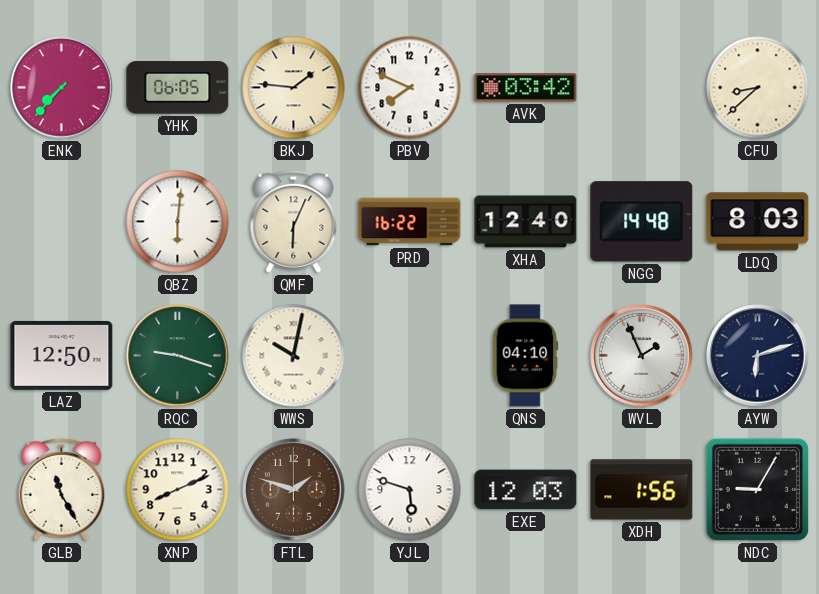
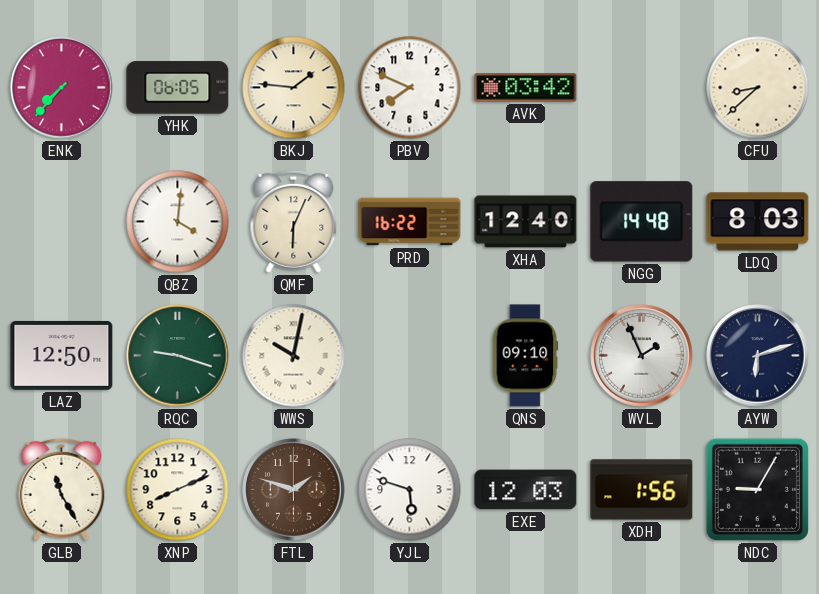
QBZ: 6:01 -> 4:01 (178, 222)
QNS: 04:10 -> 09:10 (526, 356)
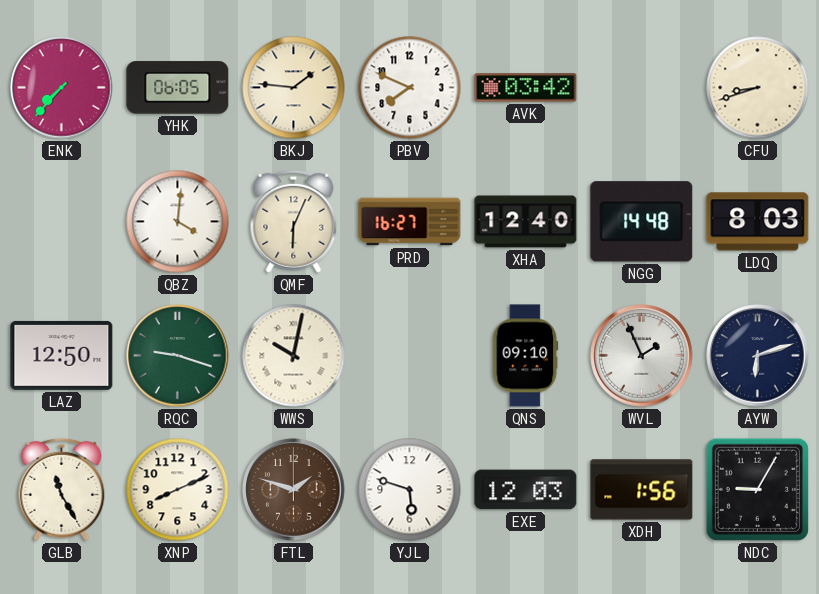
CFU: 8:38 -> 8:42 (758, 88)
PRD: 16:22 -> 16:27 (410, 222)
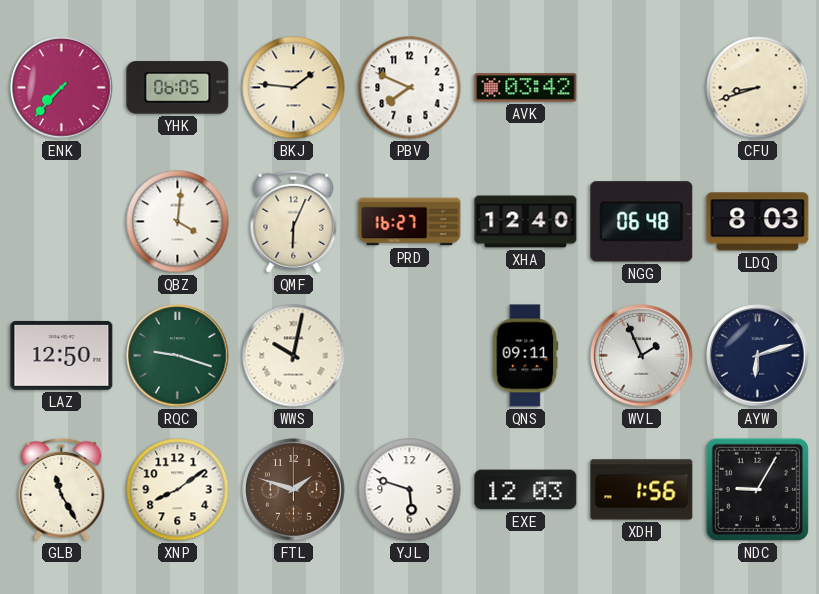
NGG: 14:48 -> 06:48 (642, 222)
QNS: 09:10 -> 09:11 (526, 356)
XNP: 8:11 -> 8:09 (178, 490)
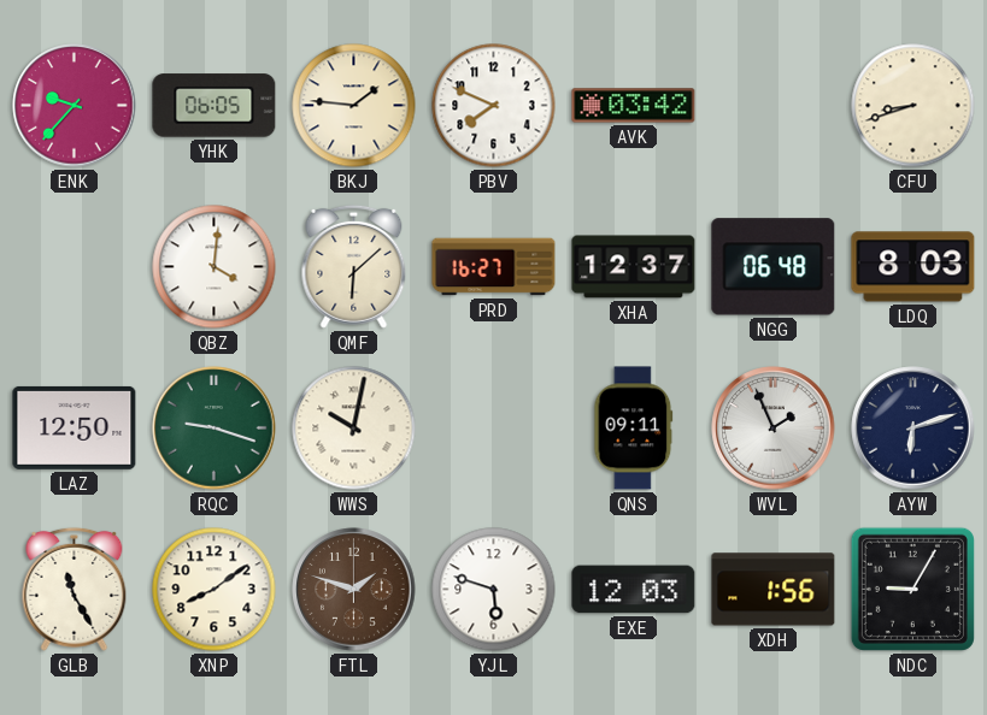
ENK: 7:37 -> 9:37 (75, 106)
QMF: 6:04 -> 6:08 (354, 266)
XHA: 12:40 -> 12:37 (634, 267)
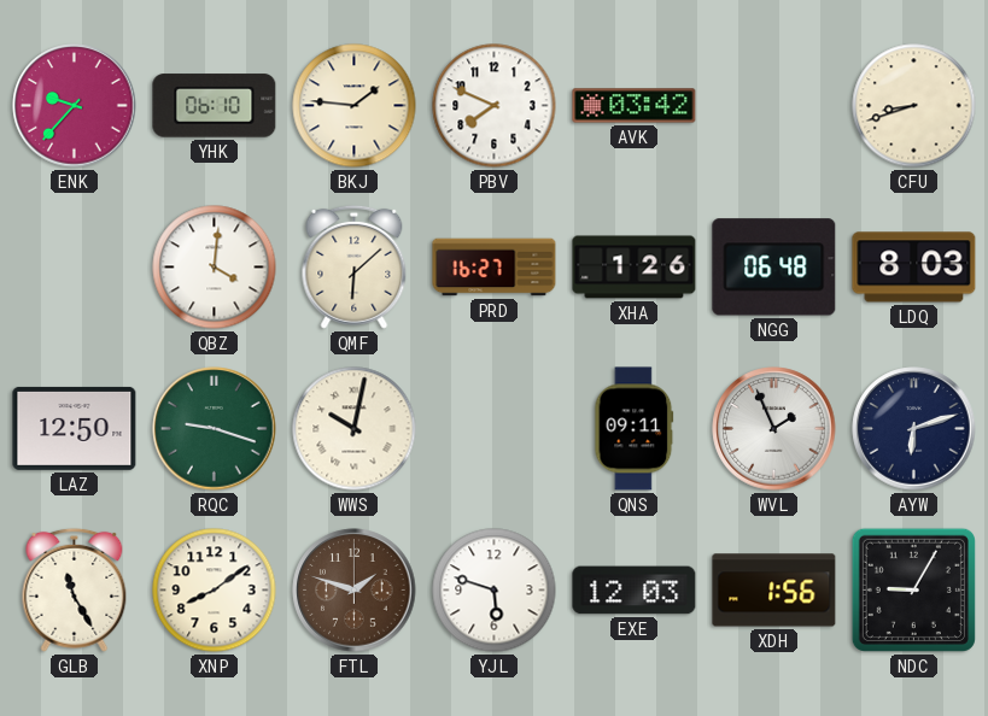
YHK: 06:05 -> 06:10 (215, 106)
XHA: 12:37 -> 1:26 (635, 268)
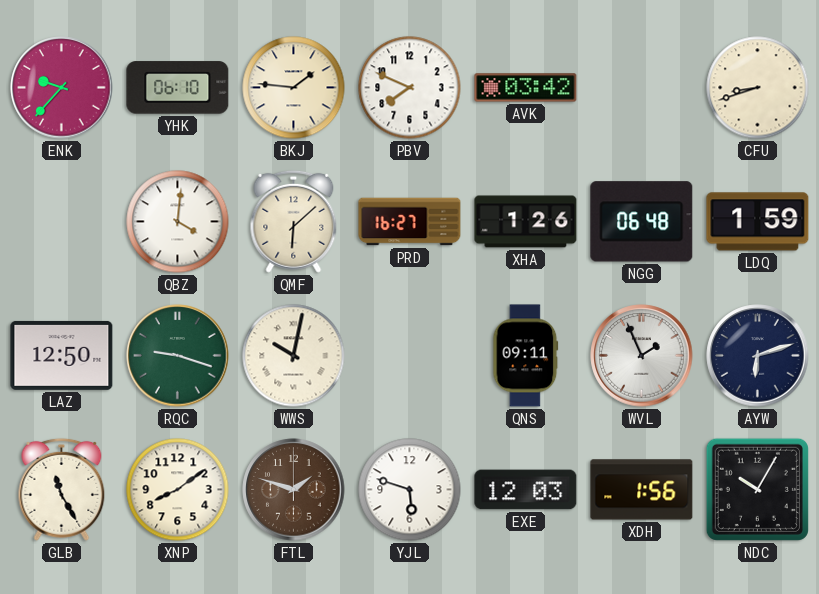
LDQ: 8:03 -> 1:59 (758, 222)
NDC: 9:05 -> 10:05 (757, 489)
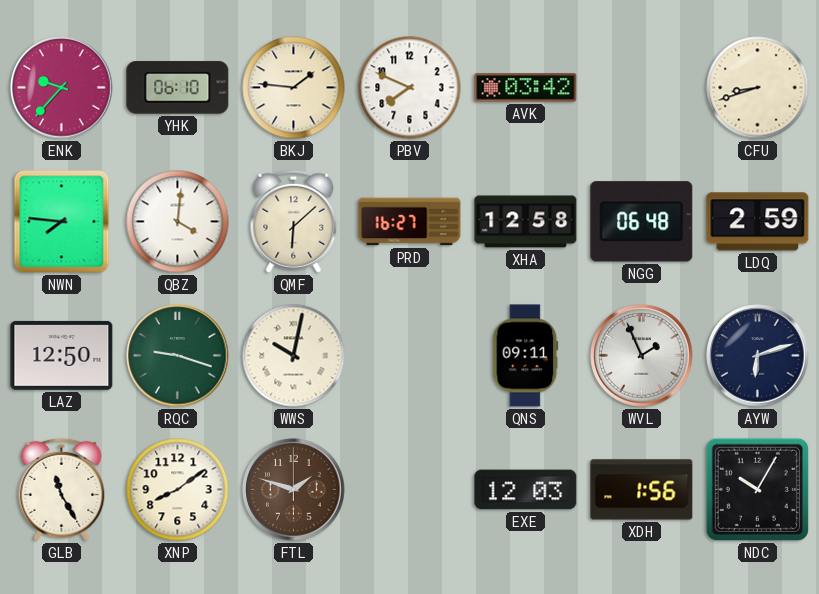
NWN: none -> 7:46 (62, 222)
XHA: 1:26 -> 12:58 (526, 222)
LDQ: 1:59 -> 2:59 (758, 222)
YJL: 5:48 -> none (410, 490)
